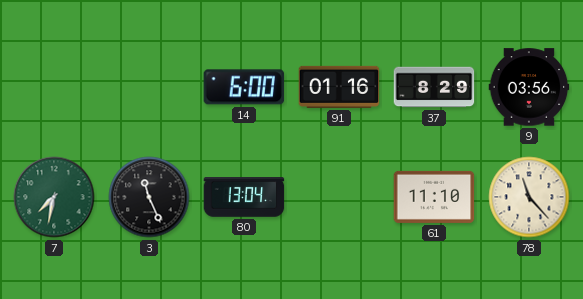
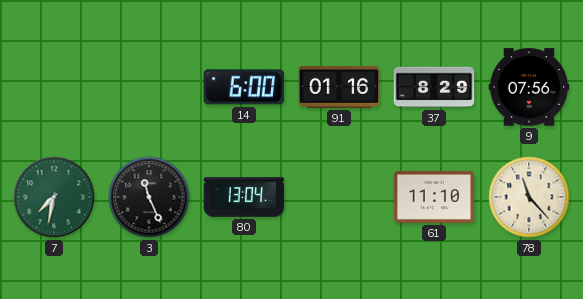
9: 03:56 -> 07:56 (529, 87)
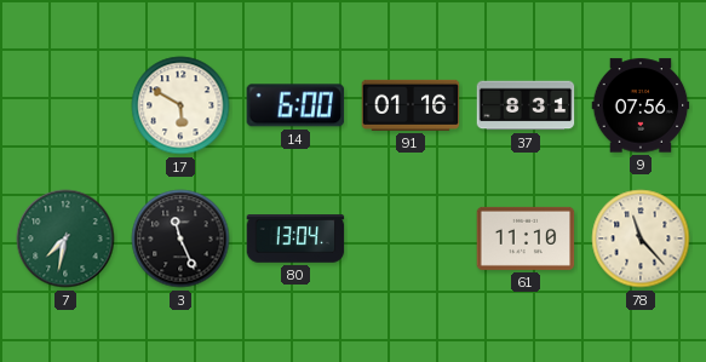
17: none -> 5:50 (180, 105)
37: 8:29 -> 8:31 (526, 105)
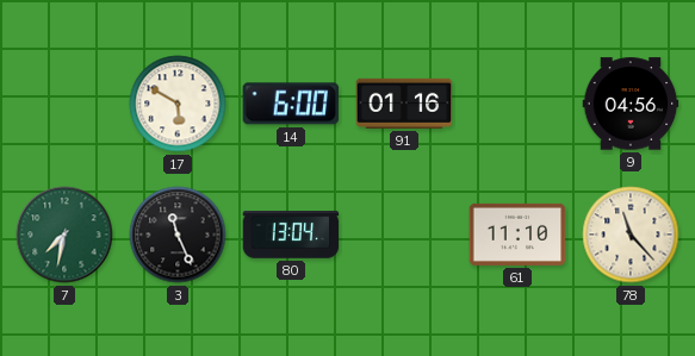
37: 8:31 -> none (526, 105)
9: 07:56 -> 04:56 (631, 104)
